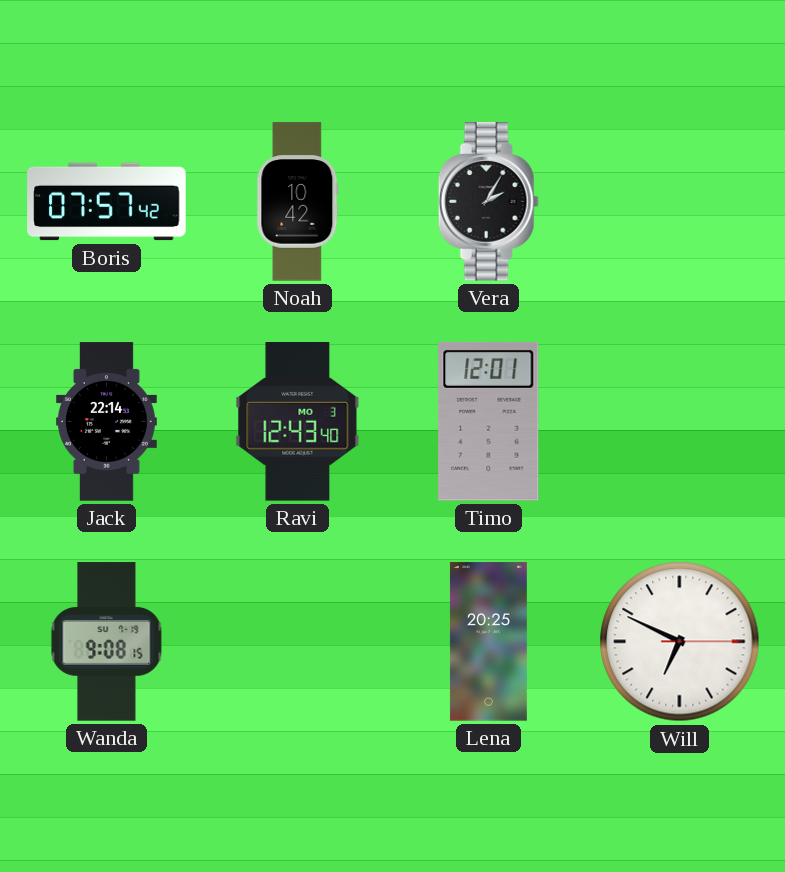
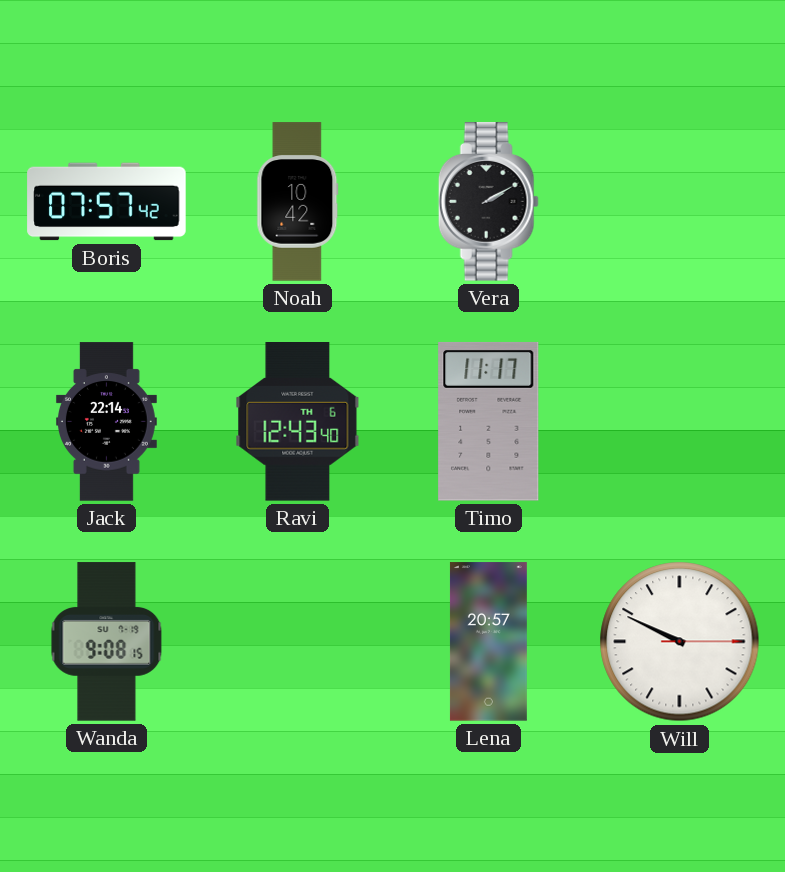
Vera: 2:05 -> 2:10 (488, 202)
Ravi date: MO 3 -> TH 6 (298, 422)
Timo: 12:01 -> 11:17 (489, 421)
Lena: 20:25 -> 20:57 (488, 642)
Will: 6:49 -> 9:49 (680, 642)
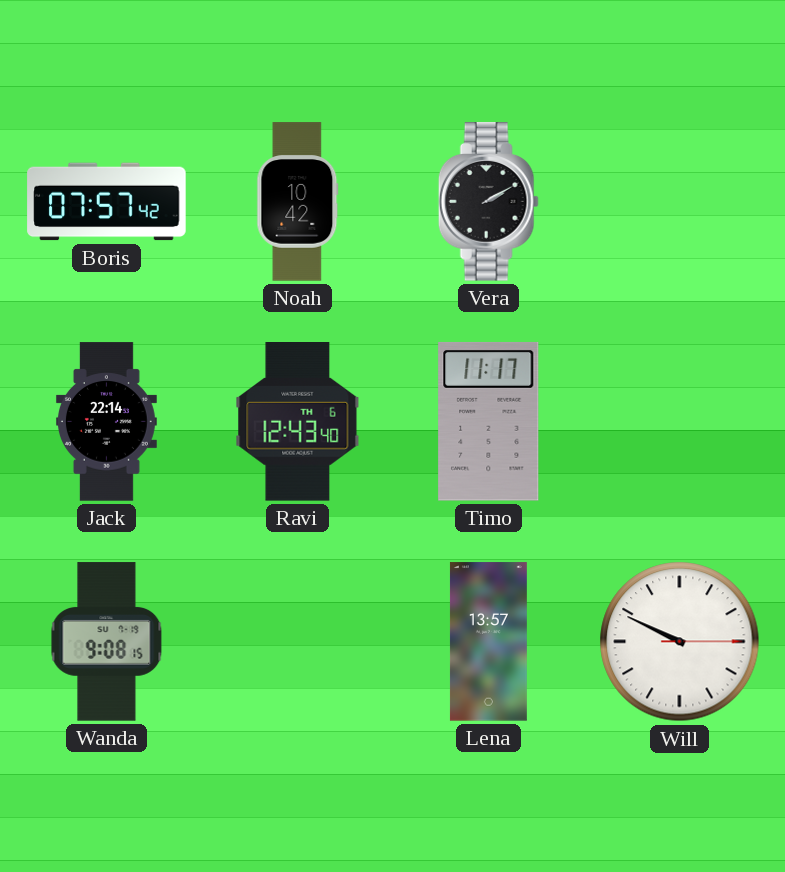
Lena: 20:57 -> 13:57 (488, 642)
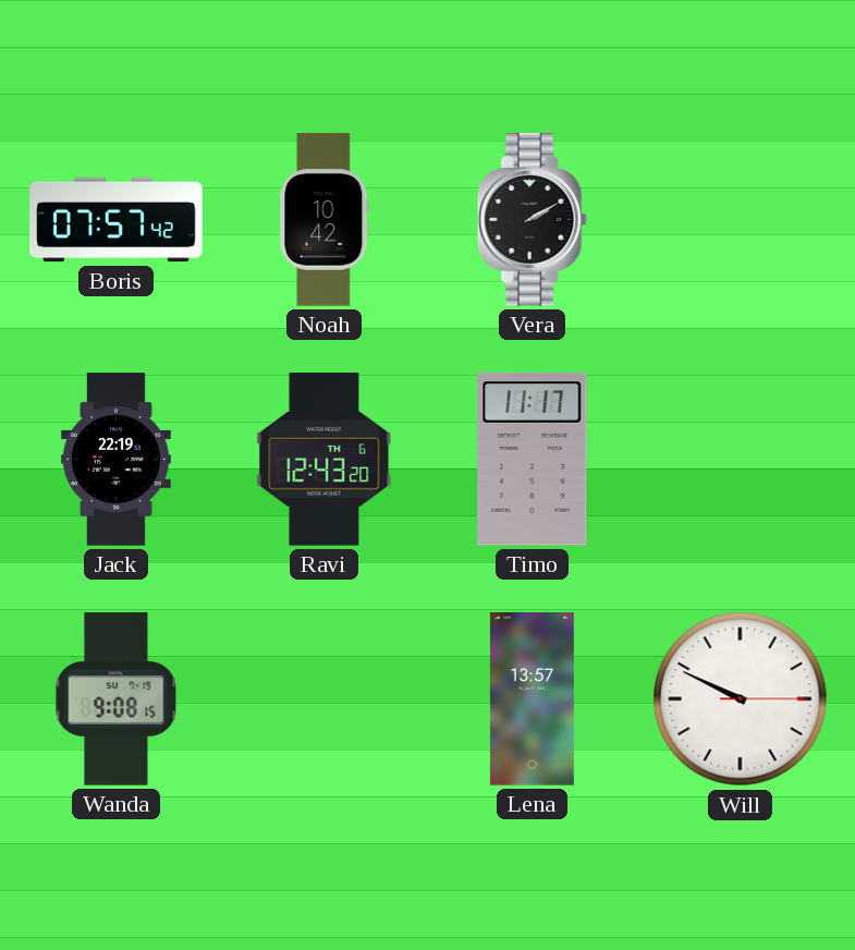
Jack: 22:14 -> 22:19 (115, 460)
Ravi: 12:43:40 -> 12:43:20 (325, 460)
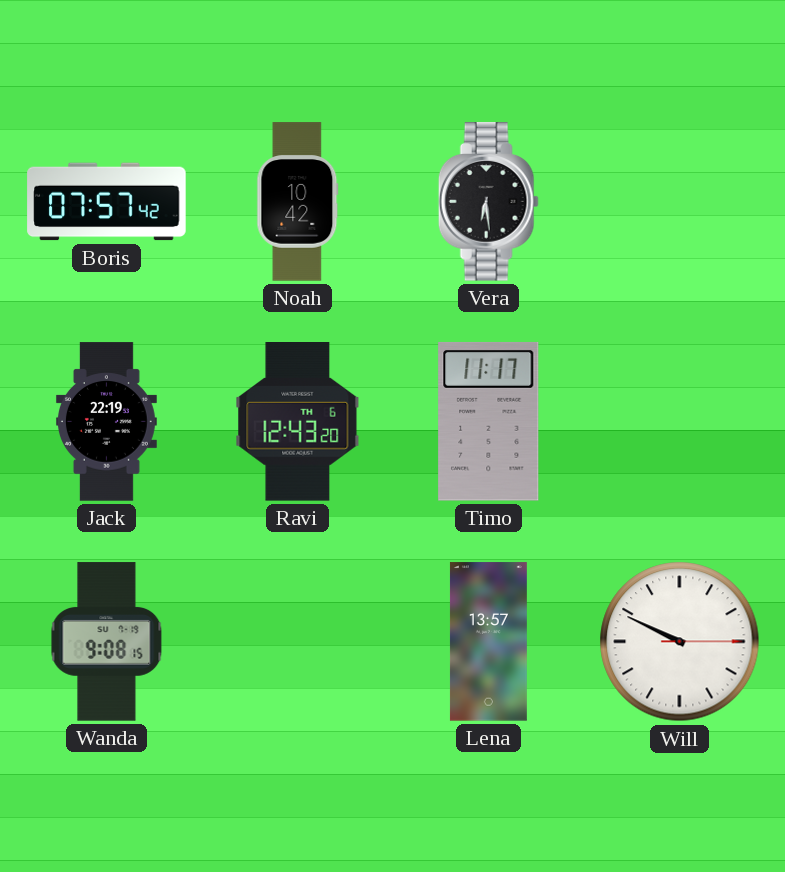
Vera: 2:10 -> 6:29 (488, 202)
